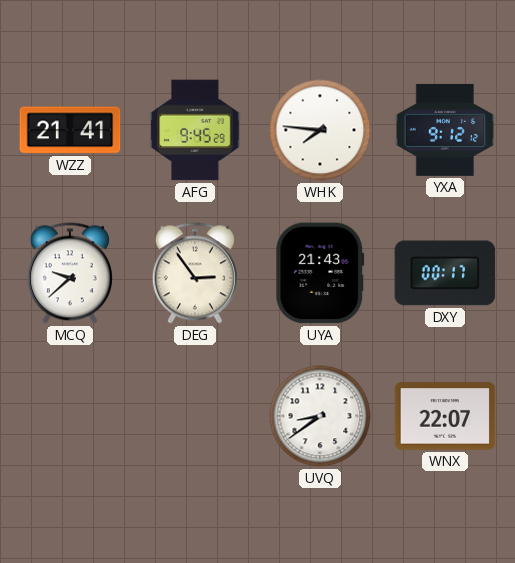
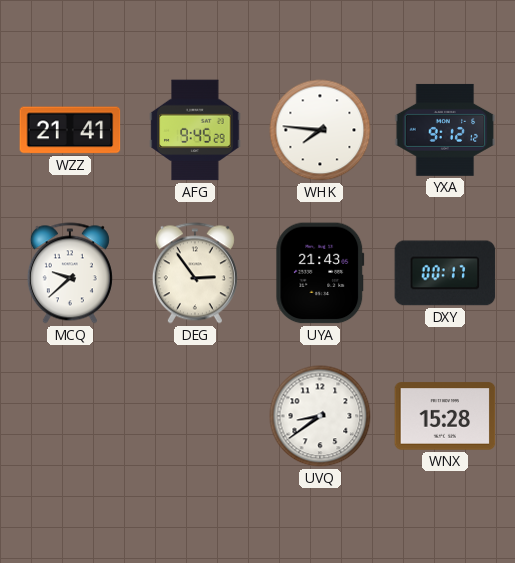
WNX: 22:07 -> 15:28 (445, 416)
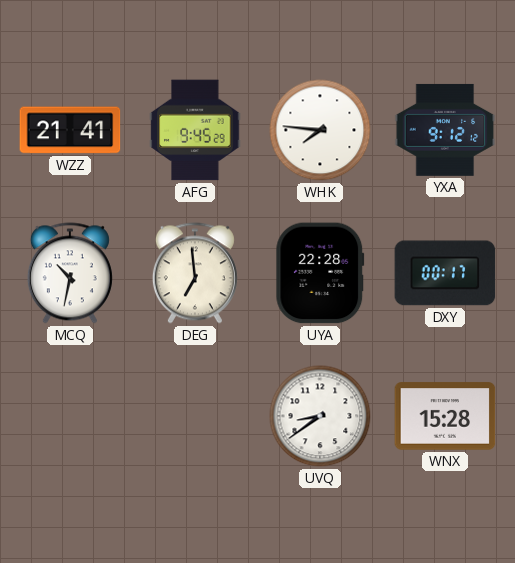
MCQ: 9:38 -> 10:32 (70, 273)
DEG: 2:54 -> 6:59 (195, 273)
UYA: 21:43 -> 22:28 (320, 273)
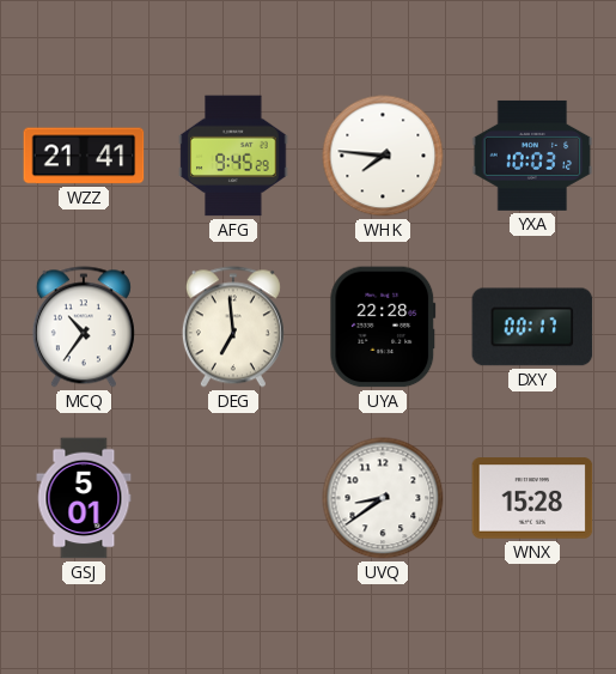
YXA: 9:12 -> 10:03 (532, 156)
MCQ: 10:32 -> 10:36 (84, 327)
GSJ: none -> 5:01 (84, 498)
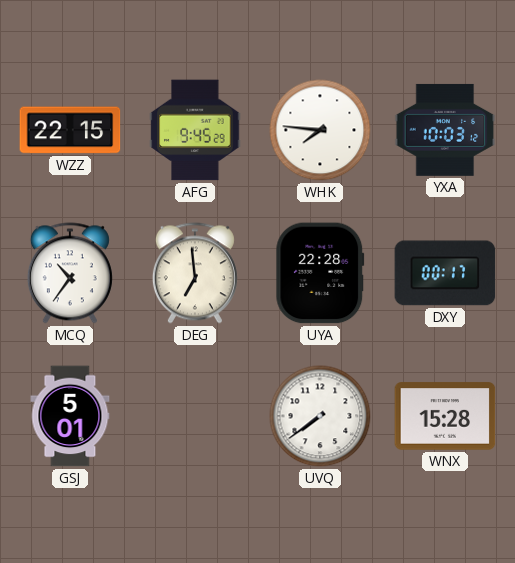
WZZ: 21:41 -> 22:15 (70, 130)
UVQ: 8:39 -> 7:39 (320, 416)
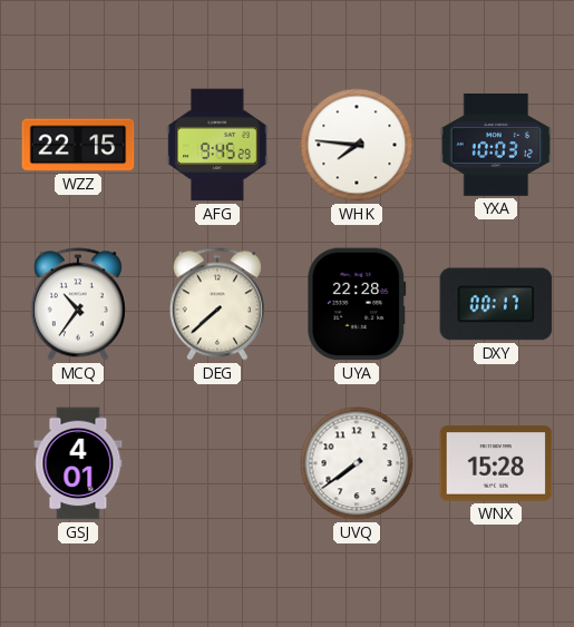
DEG: 6:59 -> 7:38 (217, 304)
GSJ: 5:01 -> 4:01 (78, 463)
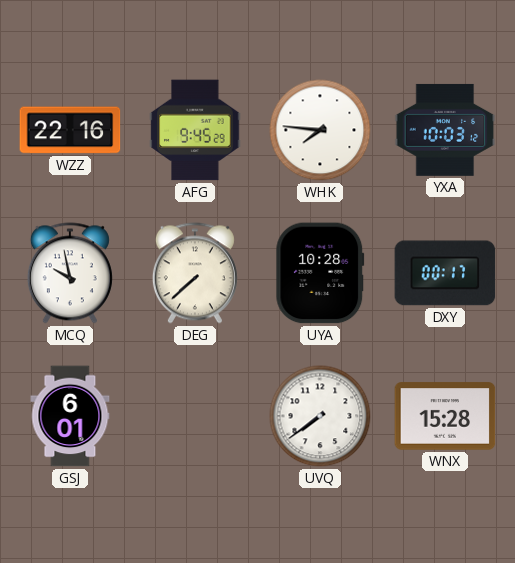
WZZ: 22:15 -> 22:16 (70, 130)
MCQ: 10:36 -> 9:58 (70, 273)
UYA: 22:28 -> 10:28 (320, 273)
GSJ: 4:01 -> 6:01 (70, 416)
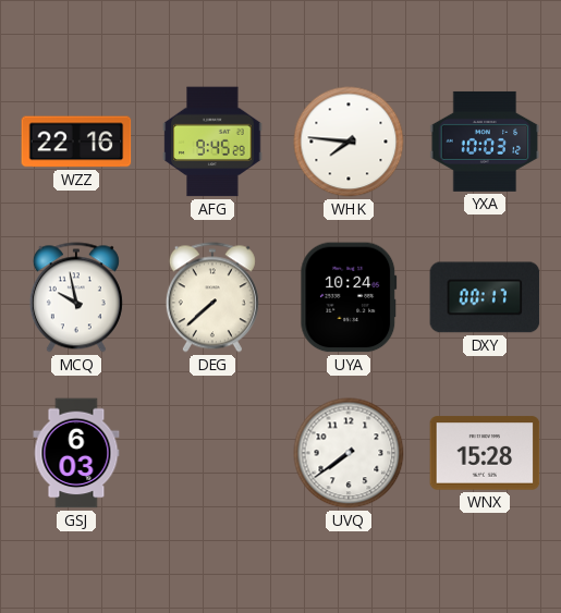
UYA: 10:28 -> 10:24 (349, 297)
GSJ: 6:01 -> 6:03 (76, 453)
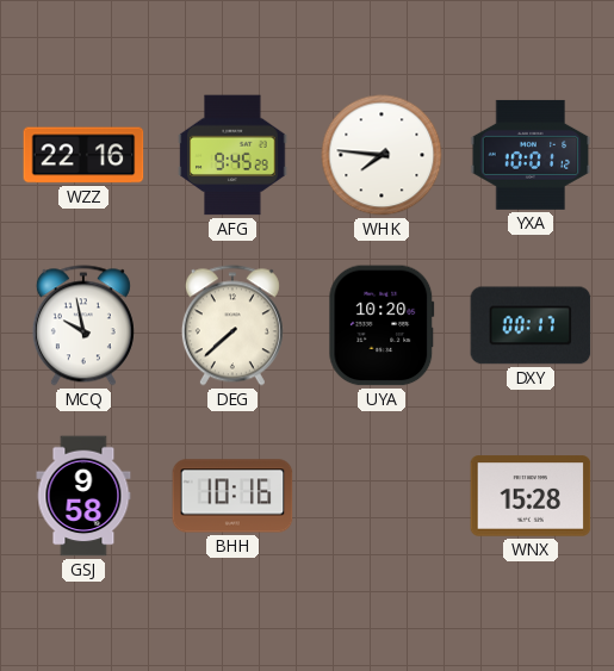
YXA: 10:03 -> 10:01 (531, 155)
UYA: 10:24 -> 10:20 (382, 325)
GSJ: 6:03 -> 9:58 (83, 496)
BHH: none -> 10:16 (232, 496)
UVQ: 7:39 -> none (349, 453)
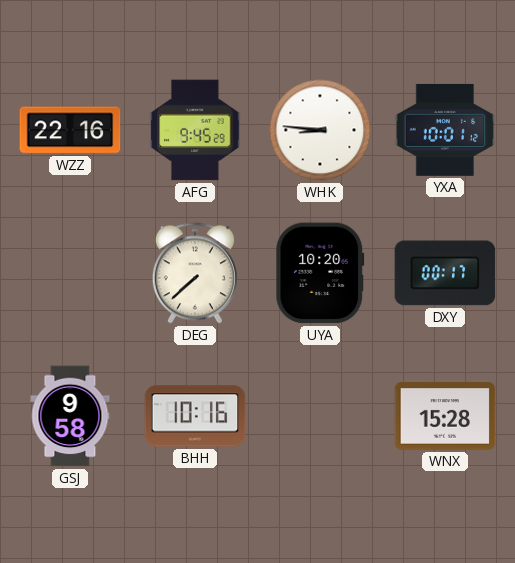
WHK: 7:46 -> 8:46 (320, 130)
MCQ: 9:58 -> none (83, 325)
